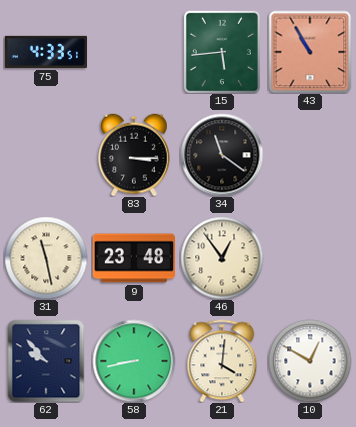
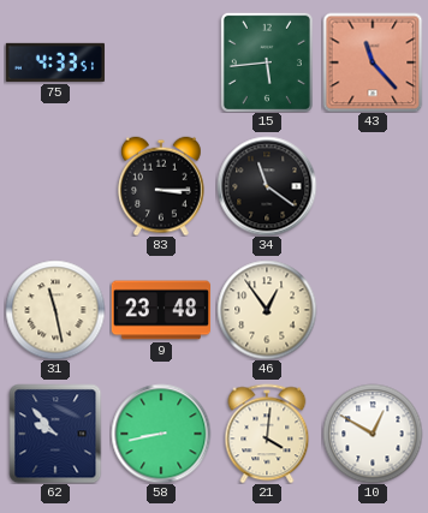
43: 10:55 -> 11:23 (373, 62)
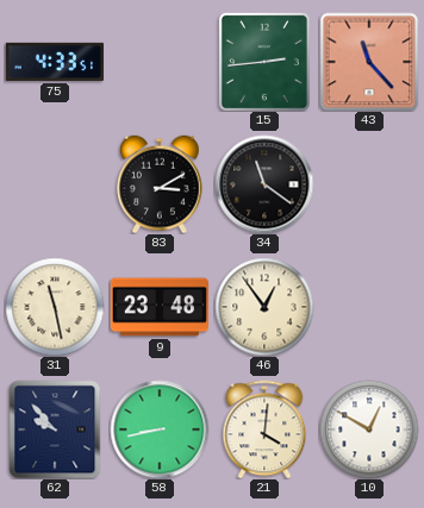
15: 5:44 -> 2:44 (264, 62)
83: 3:15 -> 3:10 (160, 184)
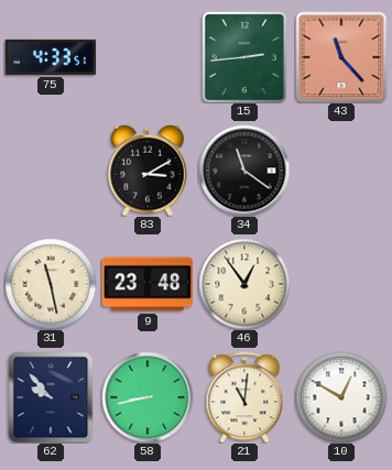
21: 4:01 -> 11:01 (244, 397)
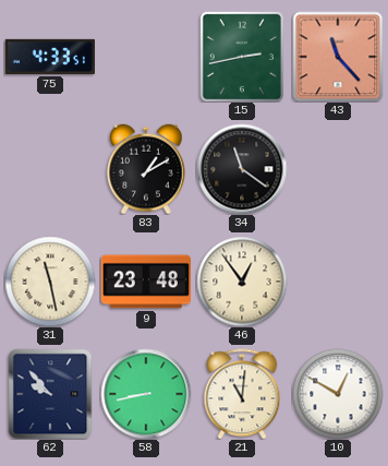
15: 2:44 -> 2:43 (242, 57)
83: 3:10 -> 1:10 (146, 169)
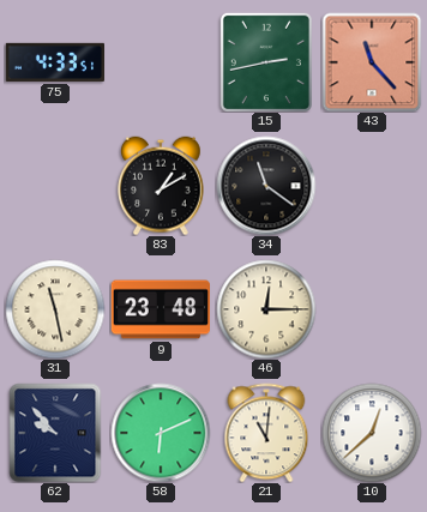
46: 12:54 -> 12:15 (266, 309)
58: 8:43 -> 6:11 (161, 433)
10: 12:50 -> 12:38 (372, 433)
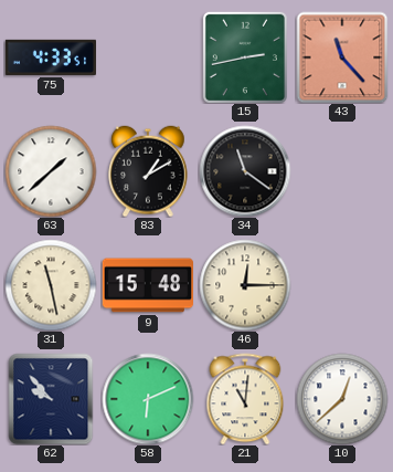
63: none -> 1:38 (51, 171)
9: 23:48 -> 15:48 (147, 285)
